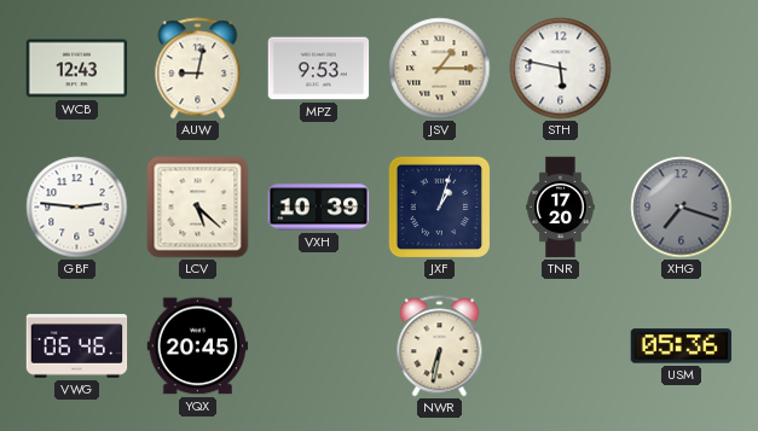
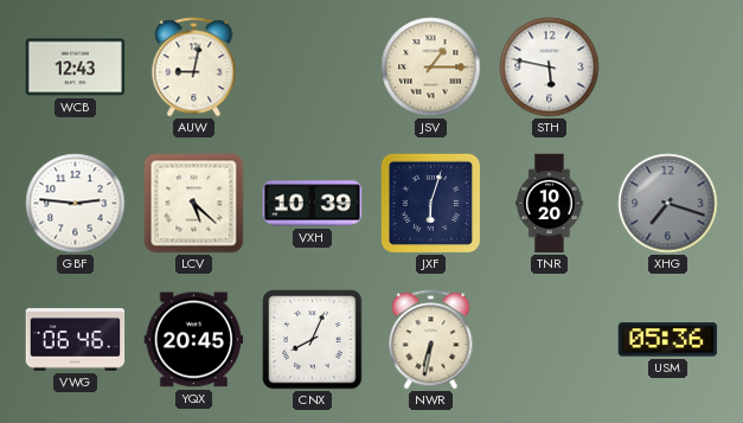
MPZ: 9:53 -> none (319, 69)
JXF: 1:03 -> 6:03 (430, 203)
TNR: 17:20 -> 10:20 (550, 204)
CNX: none -> 8:04 (313, 340)
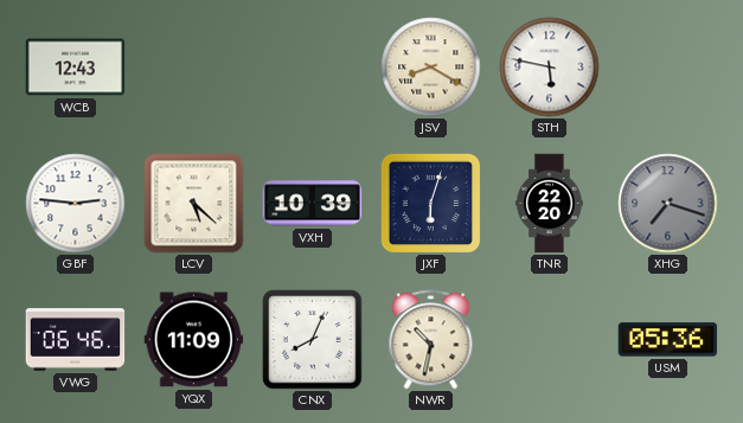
AUW: 9:02 -> none (194, 68)
JSV: 1:15 -> 8:20 (431, 68)
TNR: 10:20 -> 22:20 (550, 204)
YQX: 20:45 -> 11:09 (194, 340)
NWR: 6:32 -> 10:32 (431, 340)
